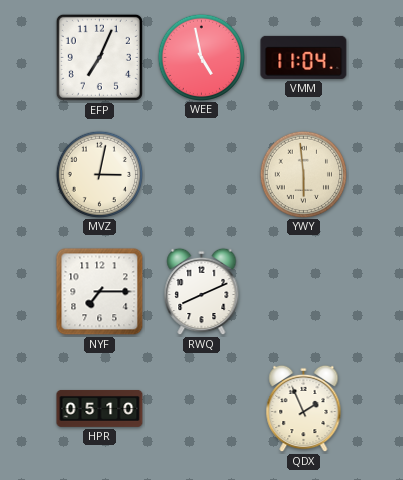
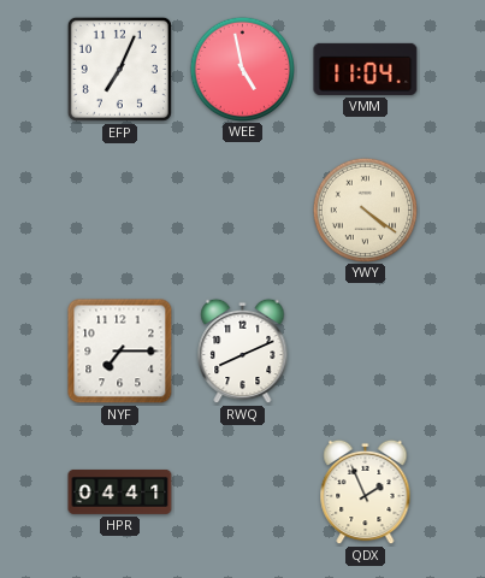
MVZ: 3:02 -> none (99, 174)
YWY: 5:59 -> 4:21 (365, 210)
HPR: 05:10 -> 04:41 (120, 493)
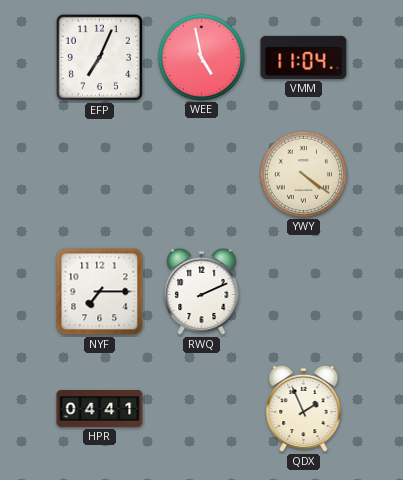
RWQ: 8:11 -> 2:11 (202, 292)
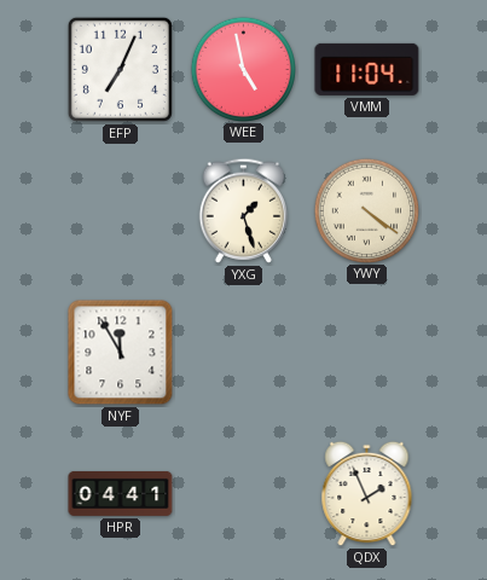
YXG: none -> 1:27 (243, 210)
NYF: 7:15 -> 11:55 (121, 353)
RWQ: 2:11 -> none (202, 292)
